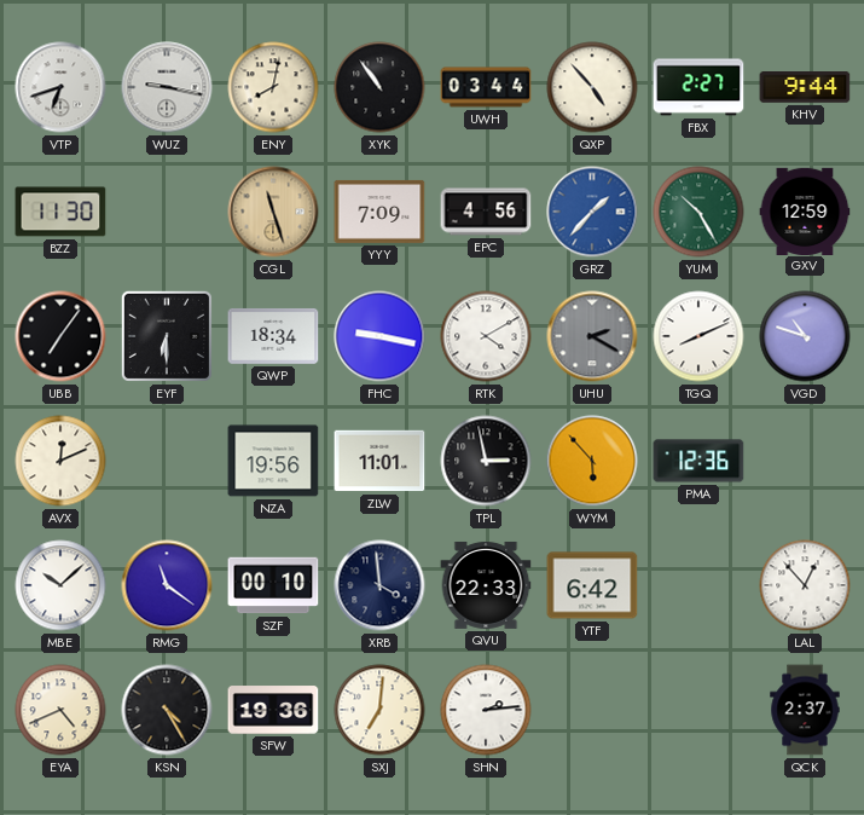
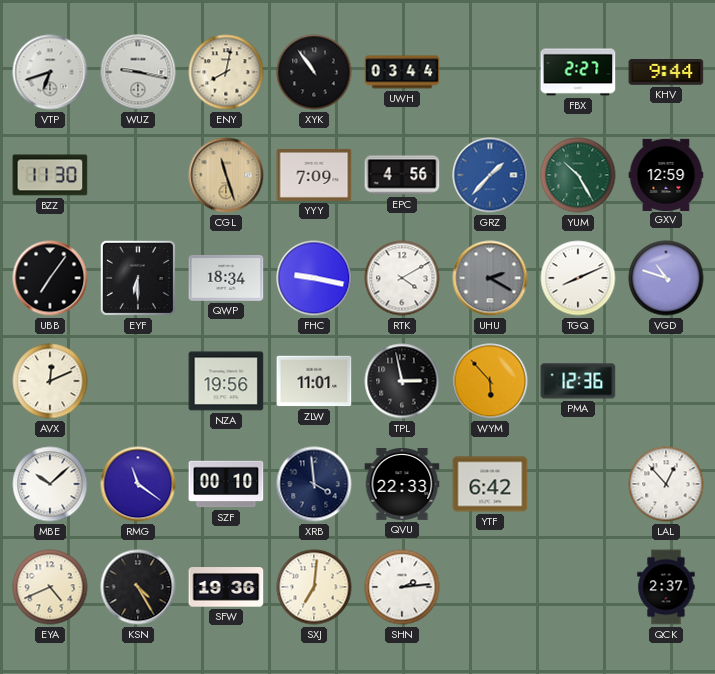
QXP: 4:53 -> none (592, 87)
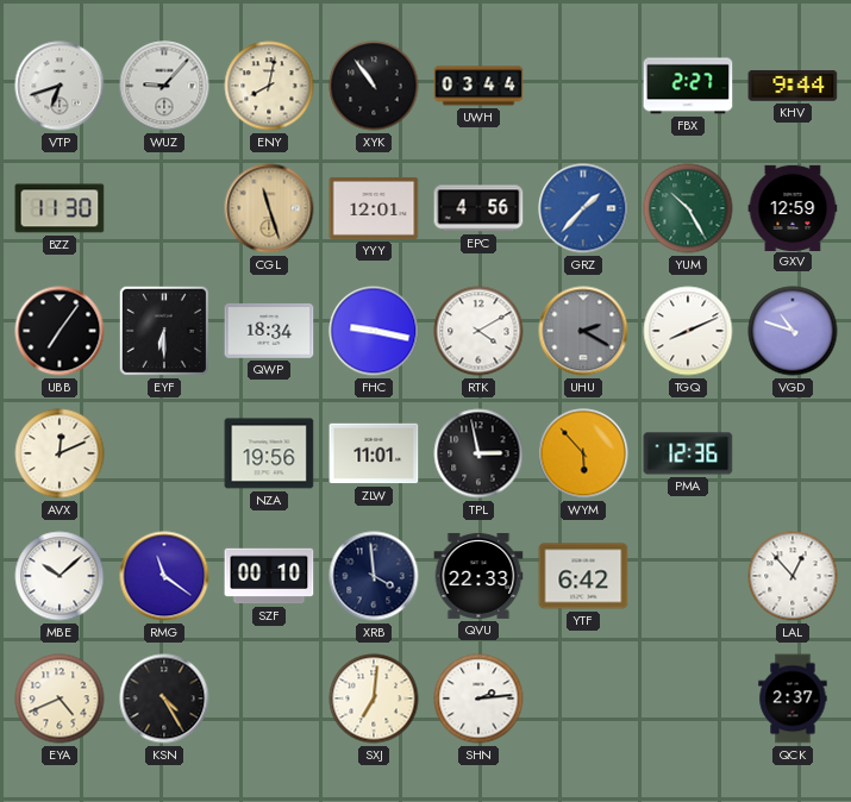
WUZ: 9:17 -> 9:07 (164, 86)
YYY: 7:09 -> 12:01 (374, 208)
SFW: 19:36 -> none (226, 587)
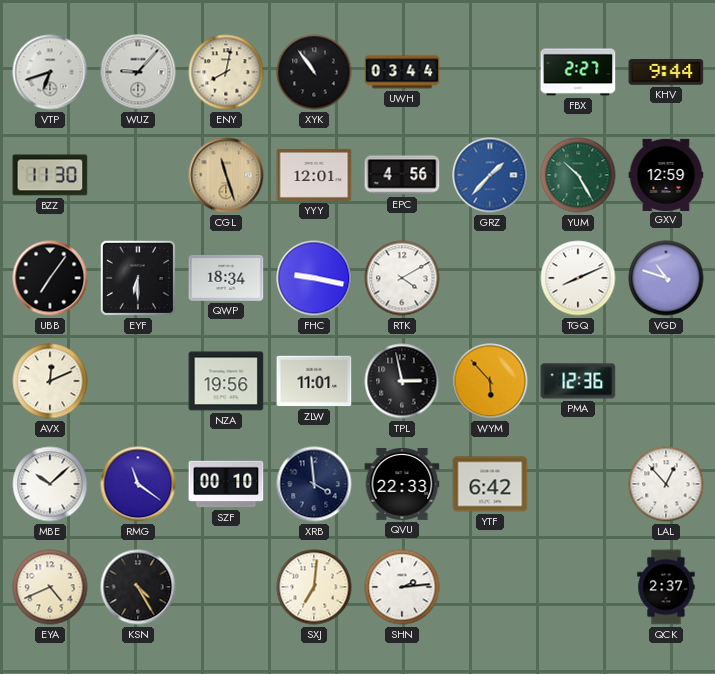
UHU: 2:20 -> none (583, 331)
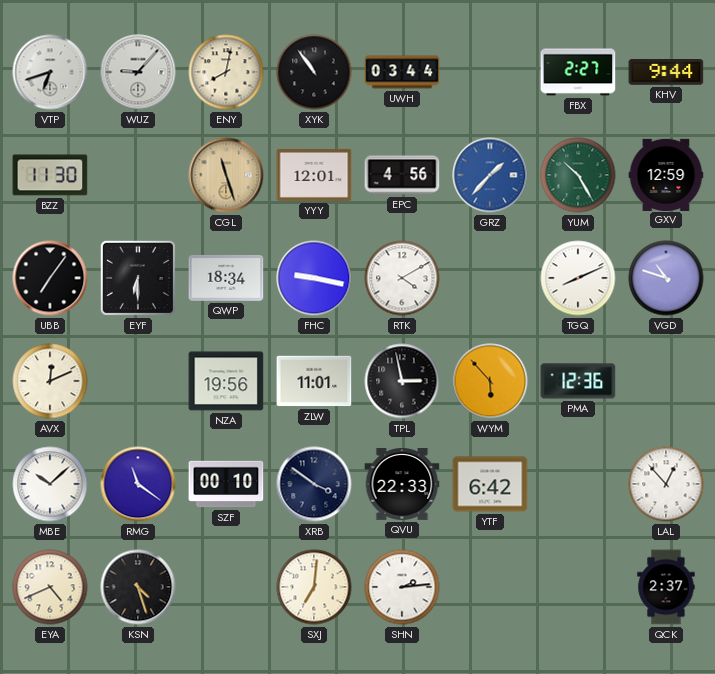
XRB: 3:59 -> 3:51 (314, 484)
KSN: 4:25 -> 4:27 (138, 587)
